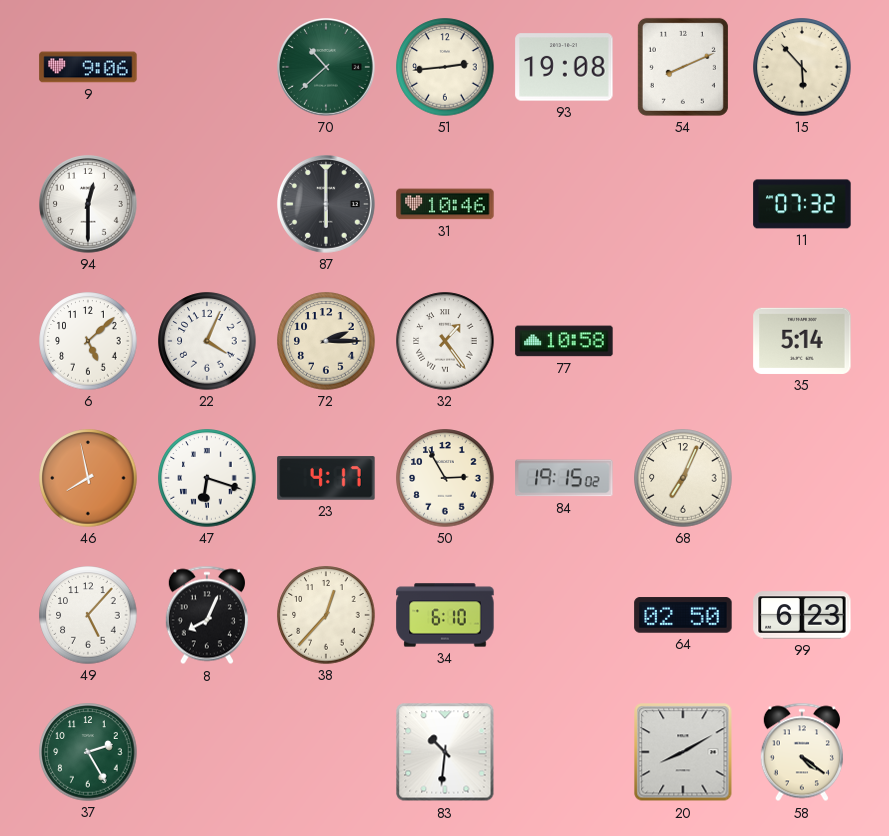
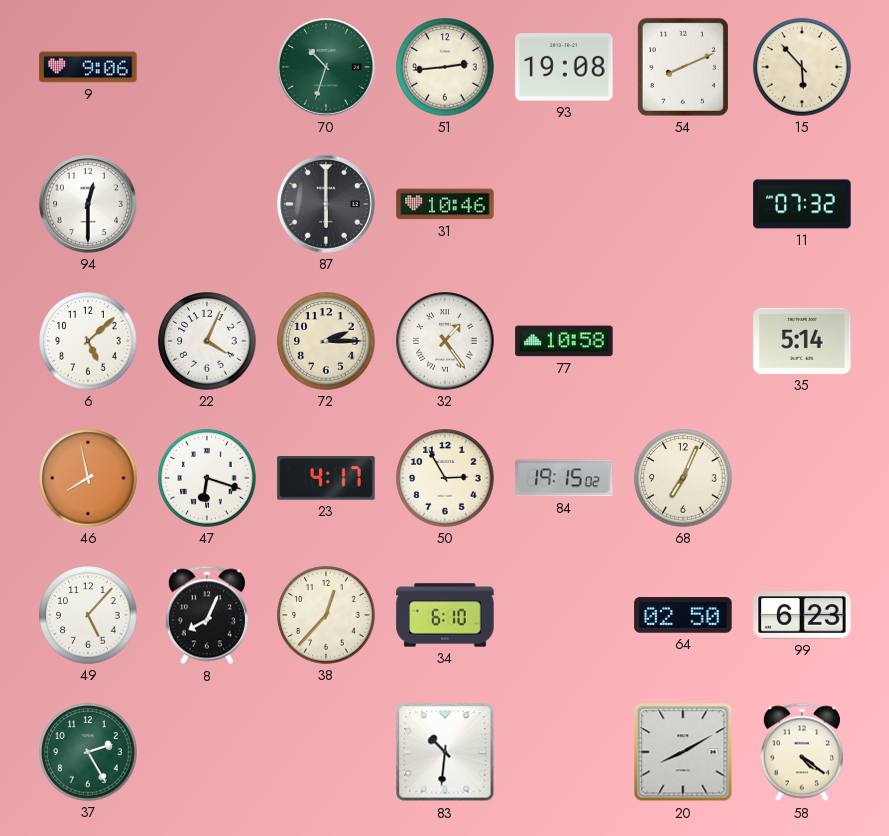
70: 10:38 -> 10:33 (327, 68)
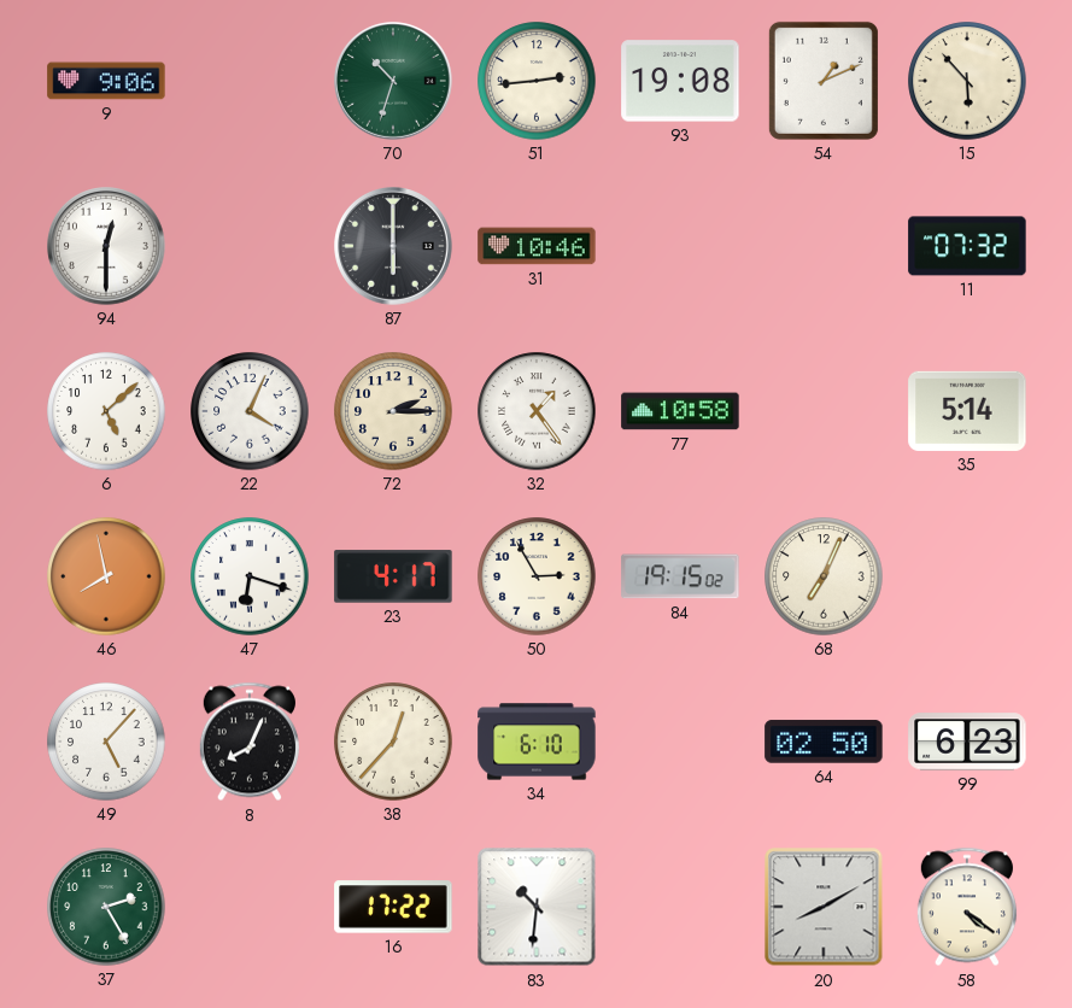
54: 8:11 -> 1:11 (824, 81)
16: none -> 17:22 (393, 907)
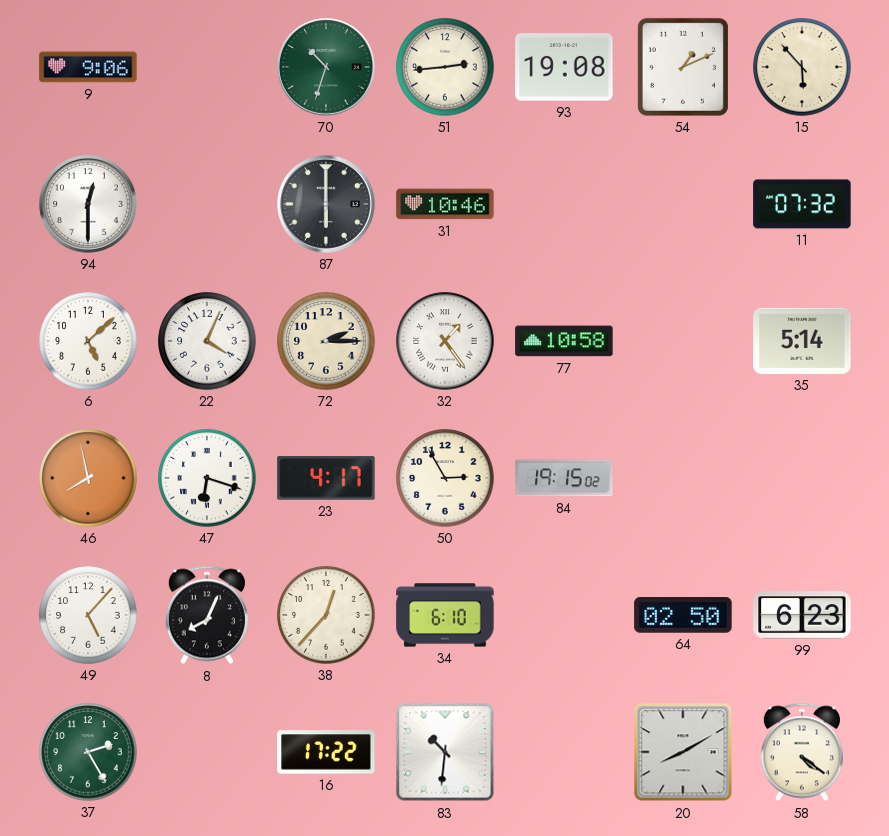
68: 7:04 -> none (824, 576)
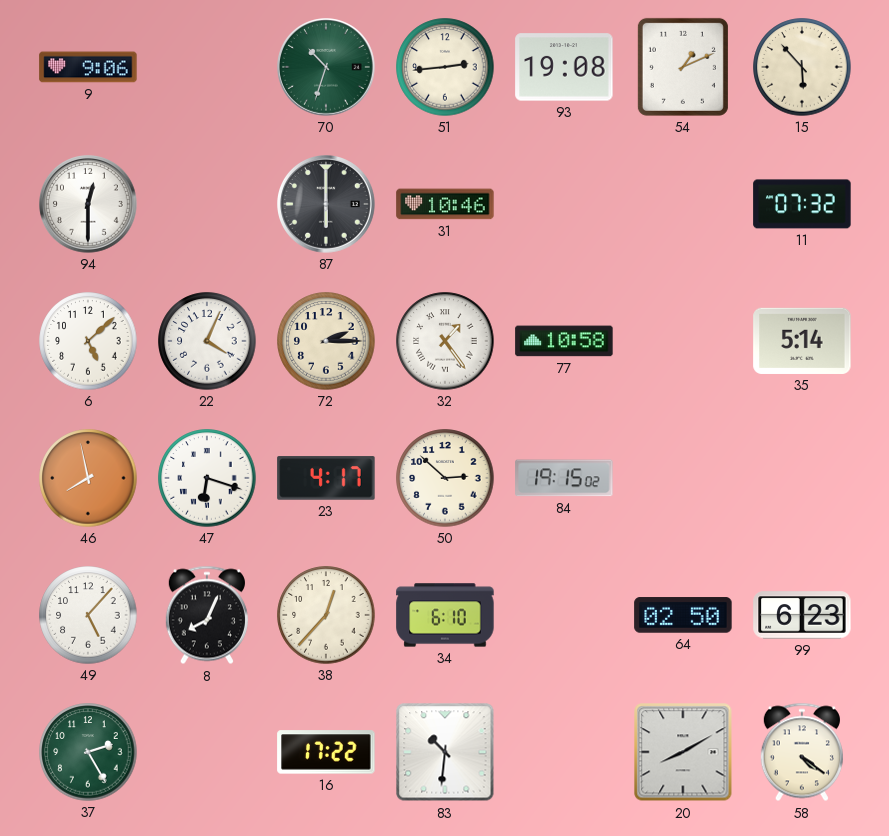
50: 2:55 -> 2:52 (445, 478)
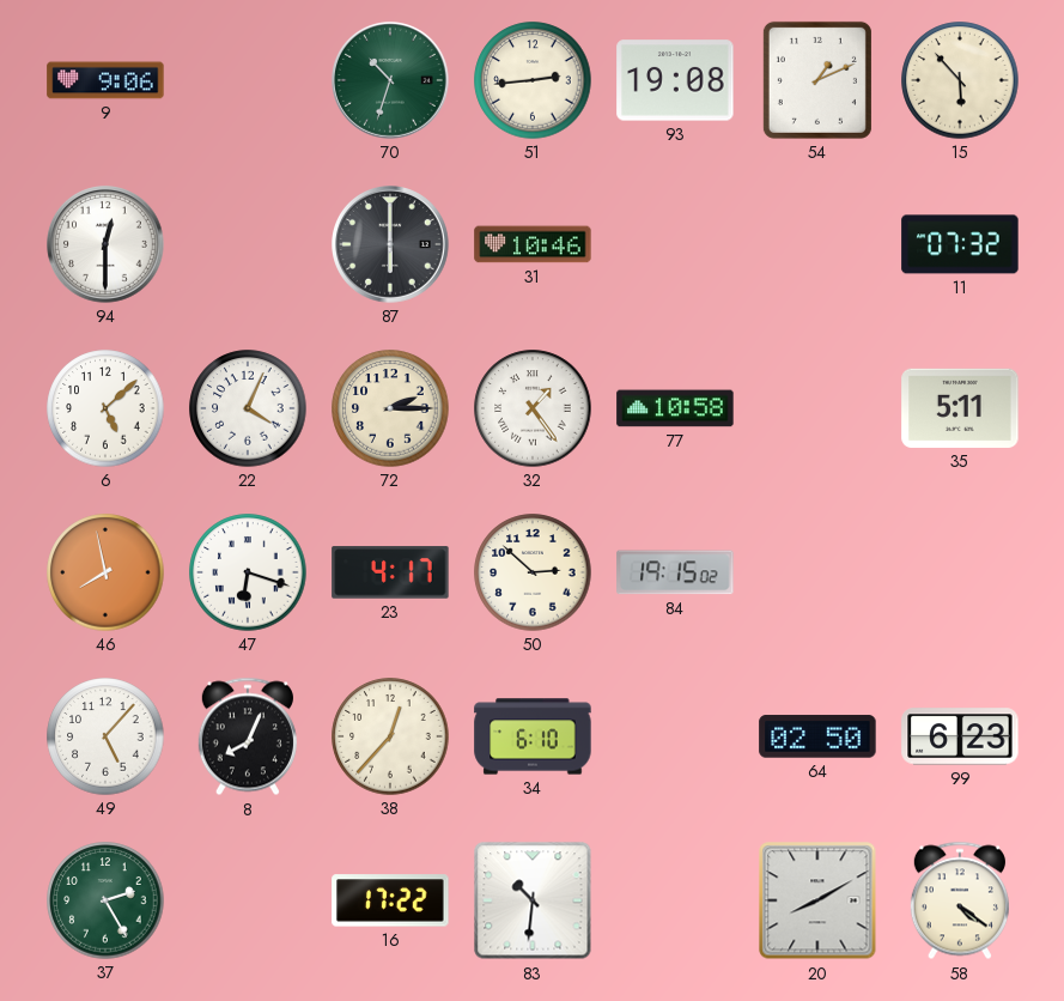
35: 5:14 -> 5:11 (960, 408)
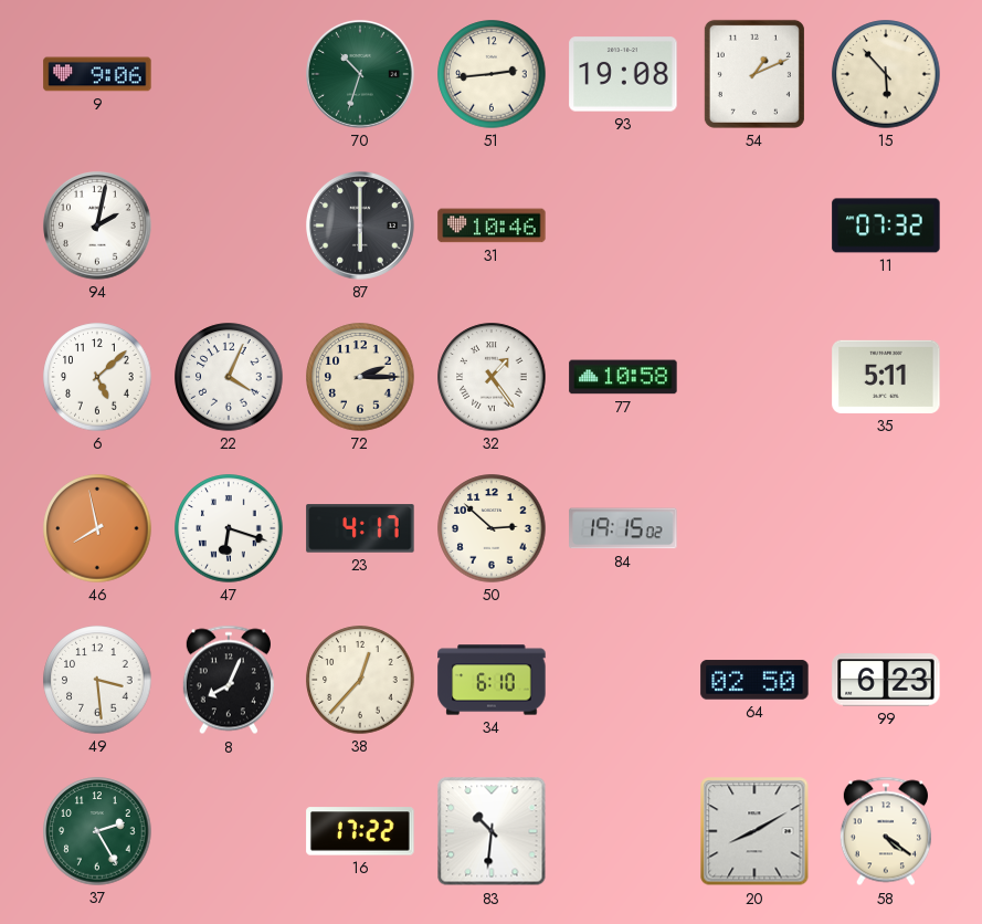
94: 12:30 -> 2:02 (98, 227)
49: 5:07 -> 3:29 (97, 680)
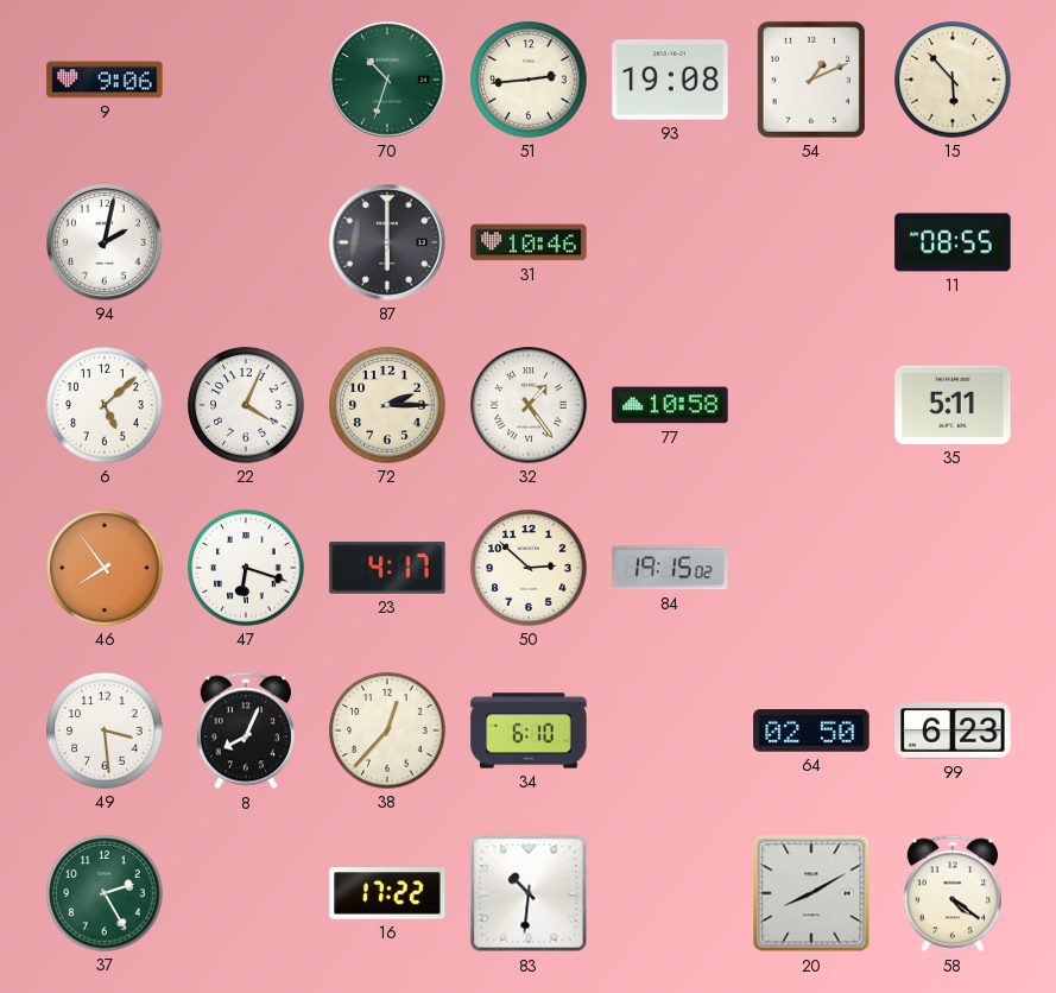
11: 07:32 -> 08:55 (953, 242)
46: 7:58 -> 7:54 (105, 568)
